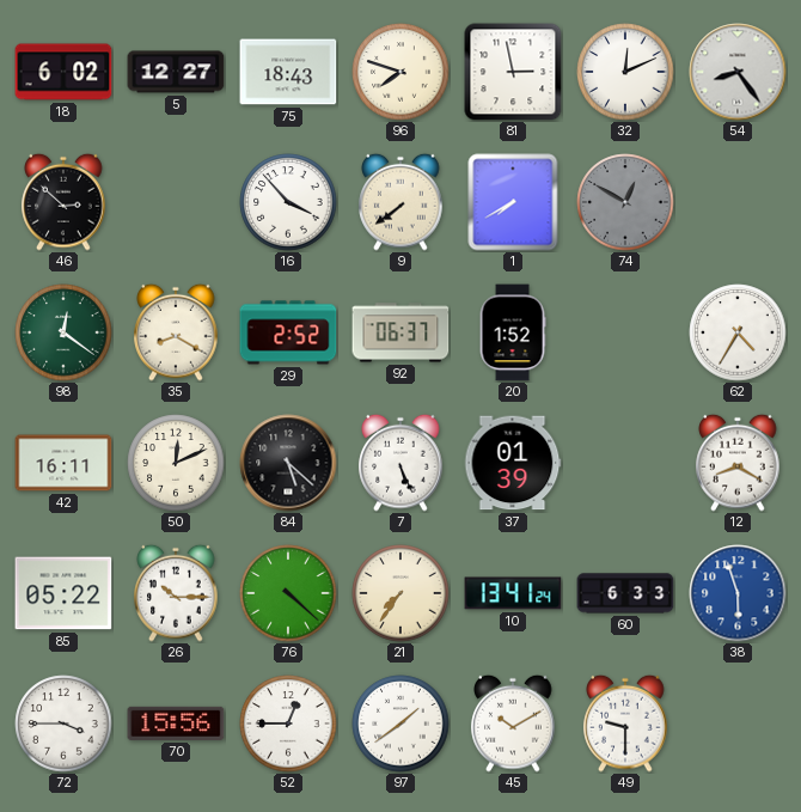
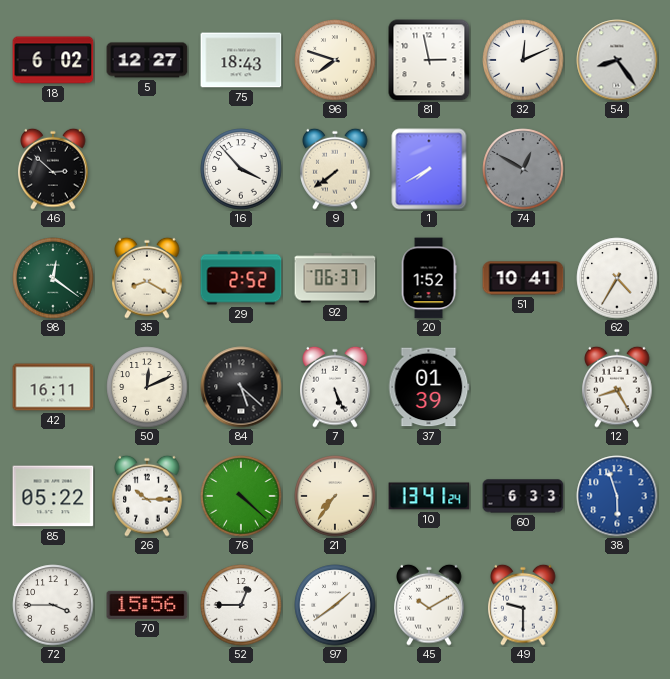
51: none -> 10:41 (523, 278)
12: 8:20 -> 8:25 (617, 387)
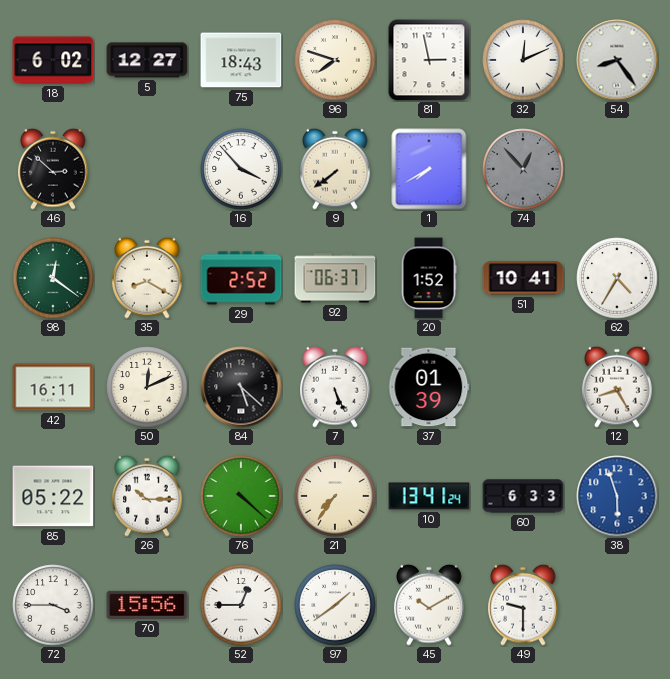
74: 12:50 -> 12:53 (523, 169)
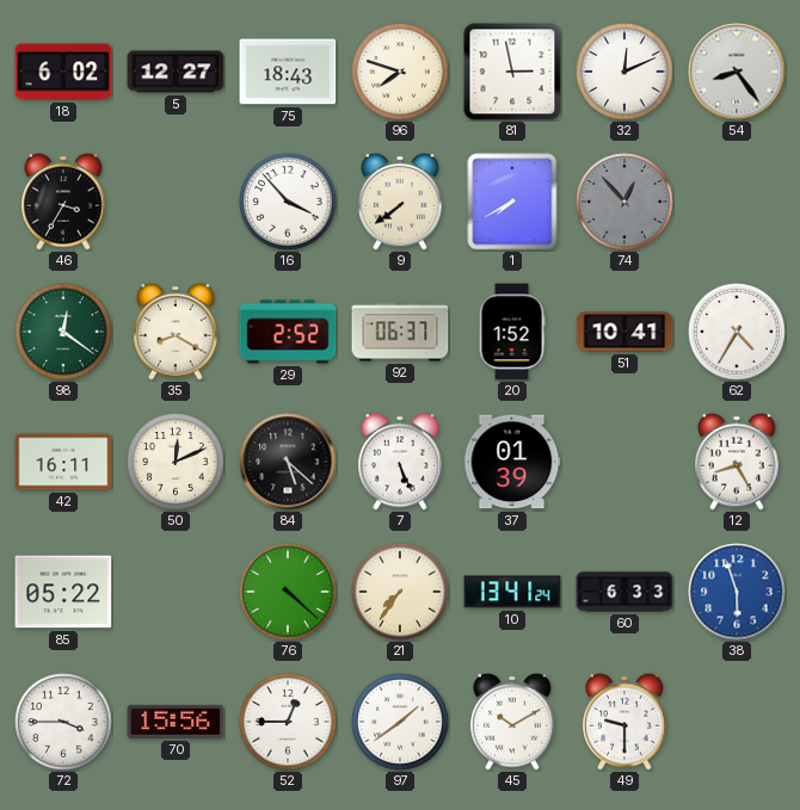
46: 2:52 -> 3:35 (63, 202)
26: 10:15 -> none (147, 496)
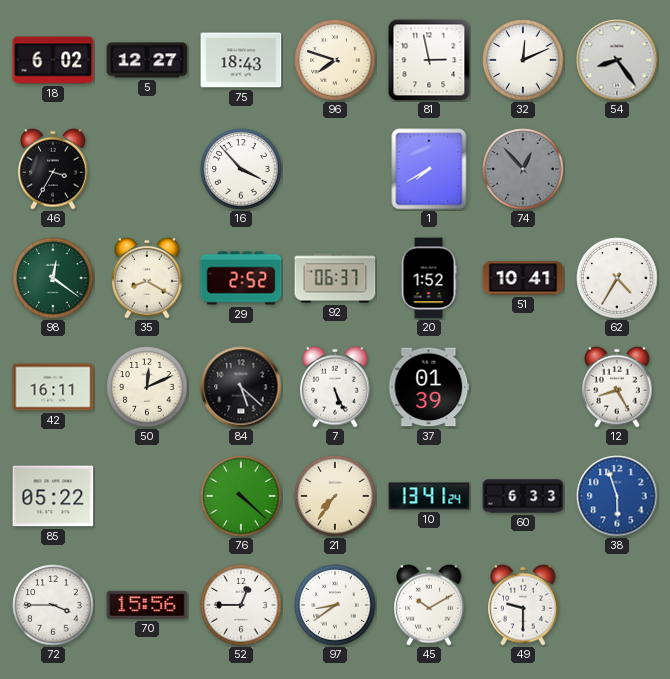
9: 7:39 -> none (400, 202)
97: 1:39 -> 8:39 (335, 605)
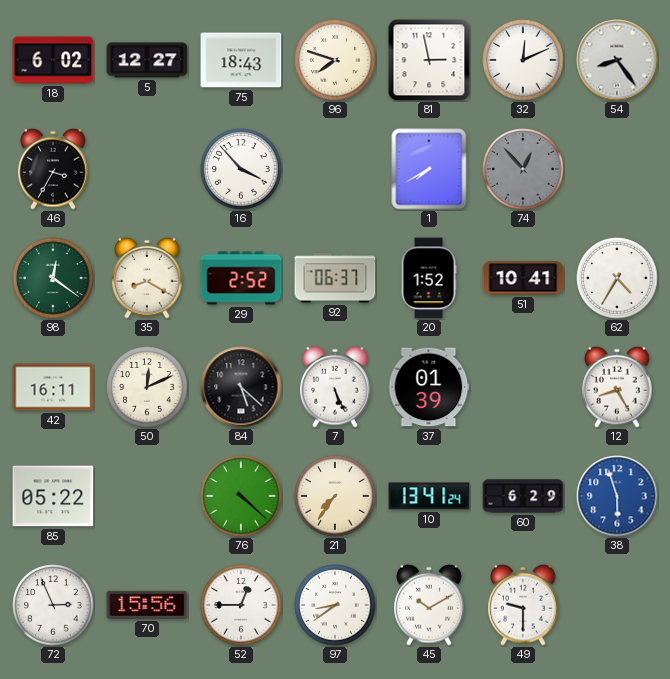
60: 6:33 -> 6:29 (523, 496)
72: 3:45 -> 2:56 (53, 605)
